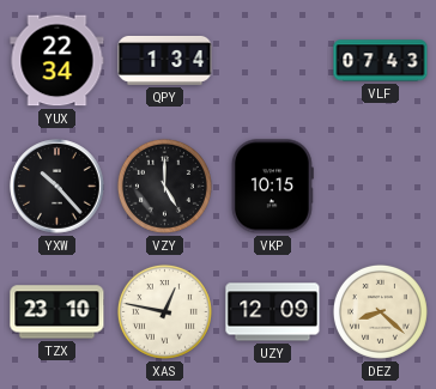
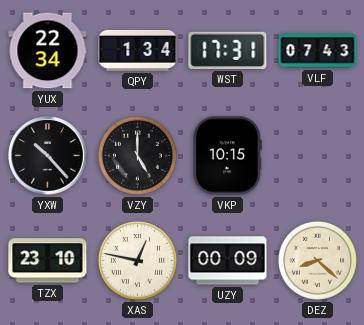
WST: none -> 17:31 (228, 50)
UZY: 12:09 -> 00:09 (228, 261)
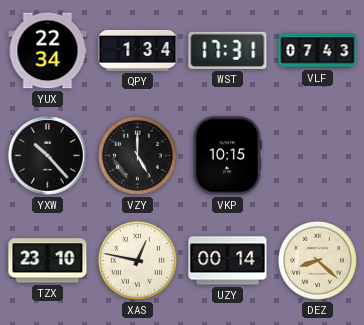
UZY: 00:09 -> 00:14 (228, 261)
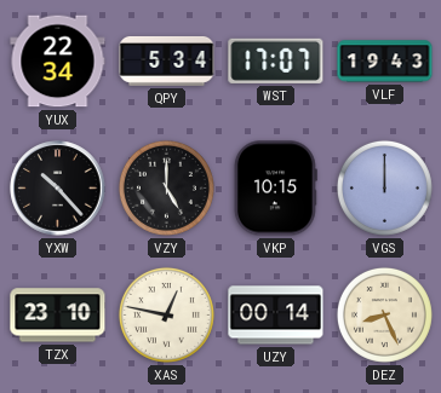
QPY: 1:34 -> 5:34 (167, 60)
WST: 17:31 -> 17:07 (276, 60)
VLF: 07:43 -> 19:43 (385, 62)
VGS: none -> 12:00 (384, 187)
DEZ: 8:22 -> 8:26 (384, 314)
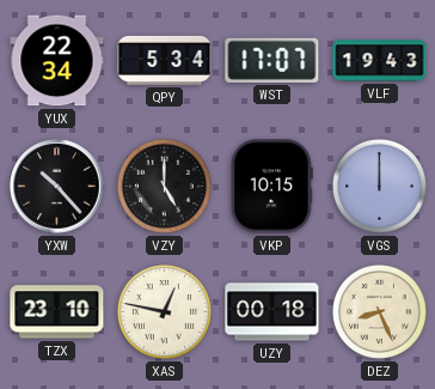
UZY: 00:14 -> 00:18 (272, 312)
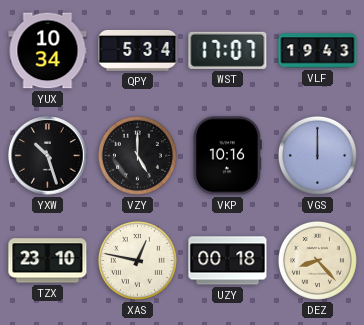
YUX: 22:34 -> 10:34 (48, 51)
YXW: 10:23 -> 10:27 (48, 156)
VKP: 10:15 -> 10:16 (227, 156)
DEZ: 8:26 -> 8:23 (317, 260)
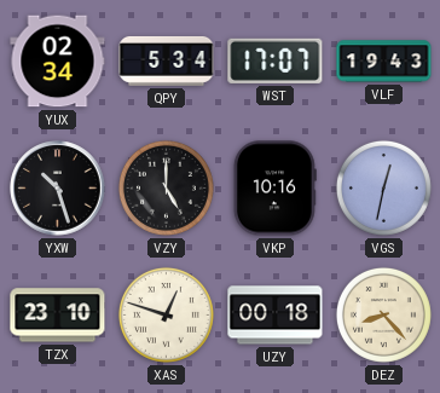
YUX: 10:34 -> 02:34 (58, 62)
VGS: 12:00 -> 12:32 (383, 187)
XAS: 12:47 -> 12:48 (166, 314)
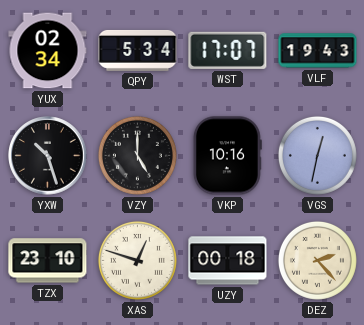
DEZ: 8:23 -> 2:23 (317, 260)
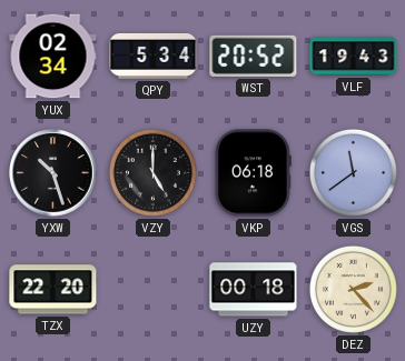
WST: 17:07 -> 20:52 (254, 56)
VKP: 10:16 -> 06:18 (253, 173)
VGS: 12:32 -> 11:39 (353, 172)
TZX: 23:10 -> 22:20 (53, 290)
XAS: 12:48 -> none (137, 260)
